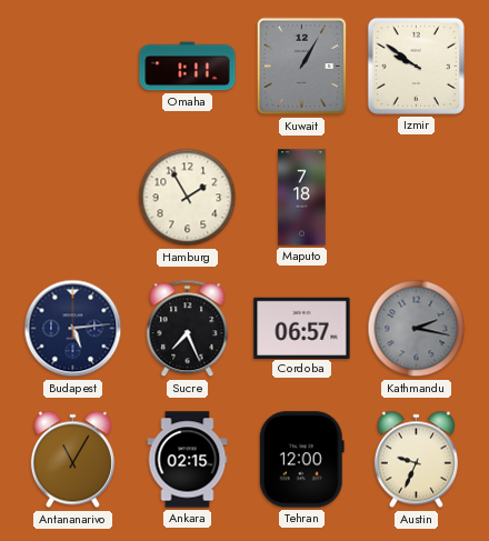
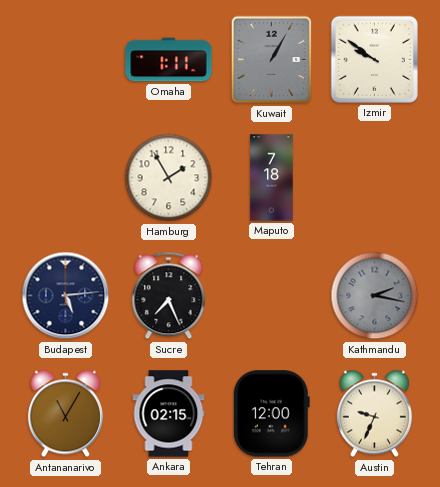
Cordoba: 06:57 -> none (302, 328)
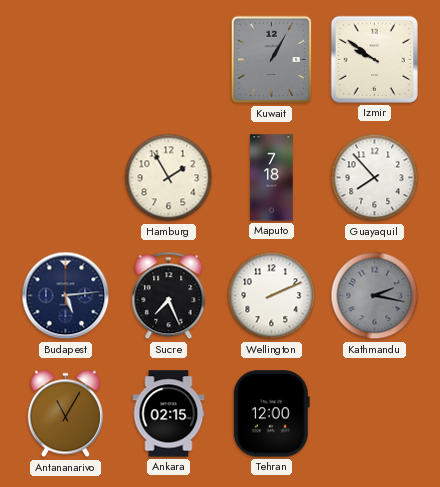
Omaha: 1:11 -> none (169, 60)
Guayaquil: none -> 7:53 (375, 178)
Wellington: none -> 2:11 (272, 296)
Austin: 9:34 -> none (374, 414)
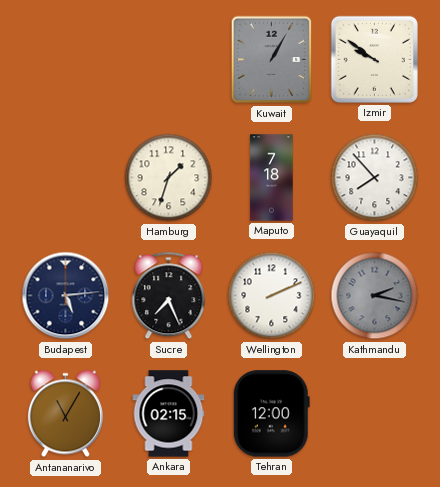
Hamburg: 1:55 -> 1:33 (169, 178)
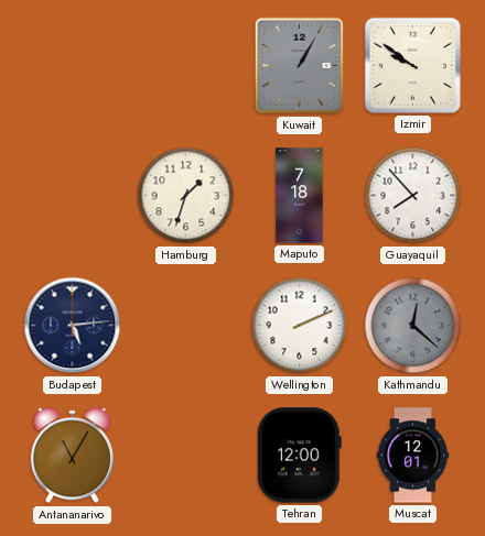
Sucre: 7:26 -> none (169, 296)
Kathmandu: 2:17 -> 12:22 (413, 326)
Ankara: 02:15 -> none (169, 414)
Muscat: none -> 12:01 (413, 456)
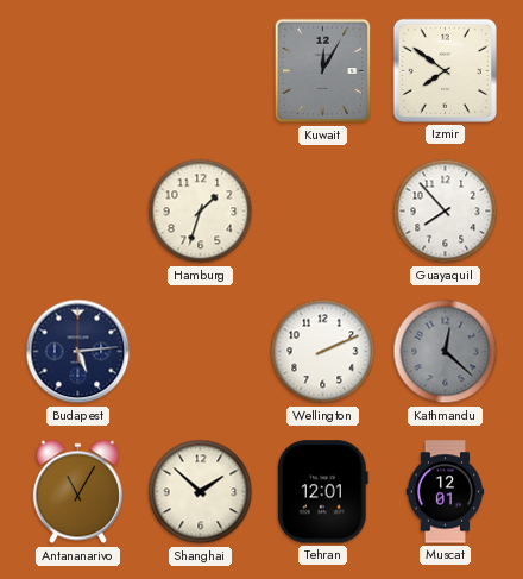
Kuwait: 1:05 -> 12:05 (323, 71)
Izmir: 9:51 -> 7:51 (445, 70)
Maputo: 7:18 -> none (300, 196)
Shanghai: none -> 1:52 (201, 492)
Tehran: 12:00 -> 12:01 (322, 492)
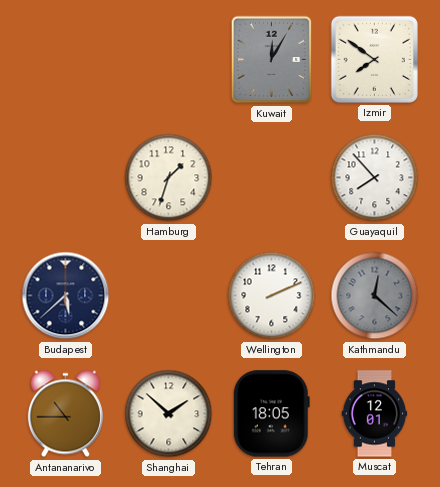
Budapest: 5:14 -> 5:38 (66, 296)
Antananarivo: 11:05 -> 10:45 (65, 414)
Tehran: 12:01 -> 18:05 (271, 414)
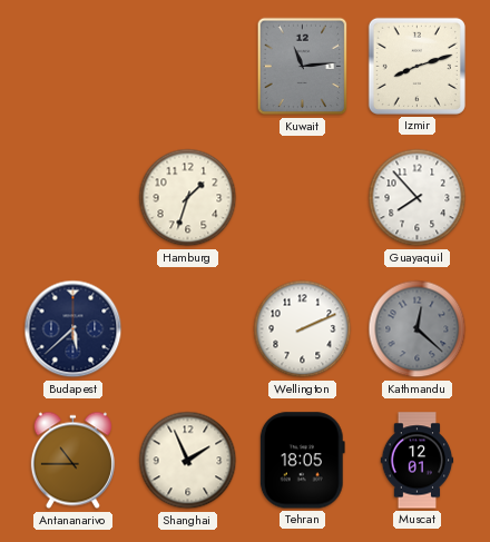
Kuwait: 12:05 -> 11:14 (303, 67)
Izmir: 7:51 -> 8:12 (416, 66)
Shanghai: 1:52 -> 1:56 (188, 461)
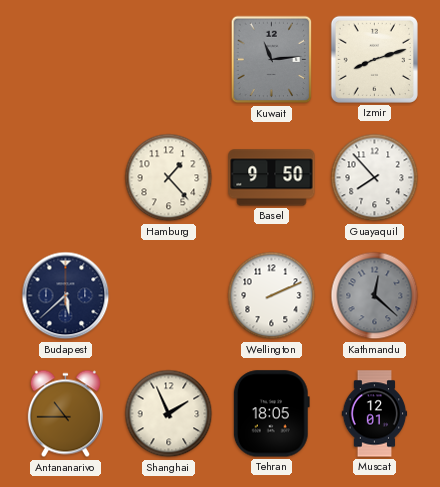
Hamburg: 1:33 -> 1:23 (169, 178)
Basel: none -> 9:50 (272, 178)
